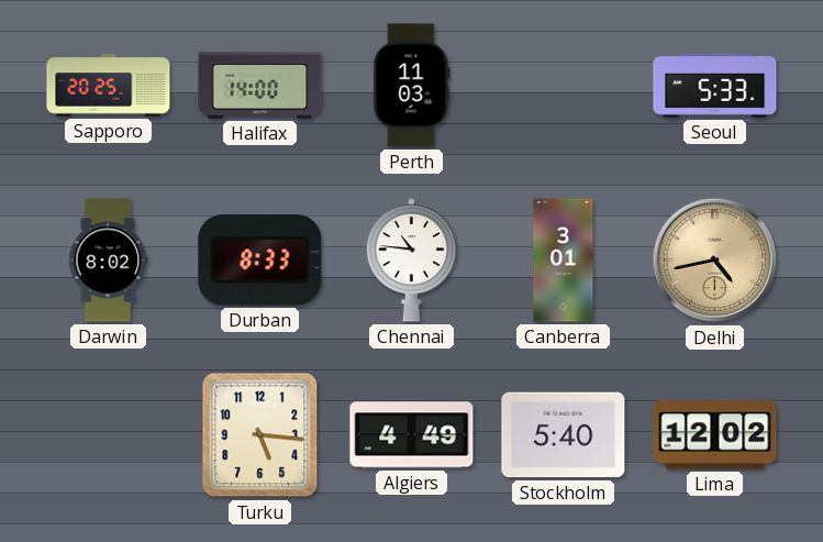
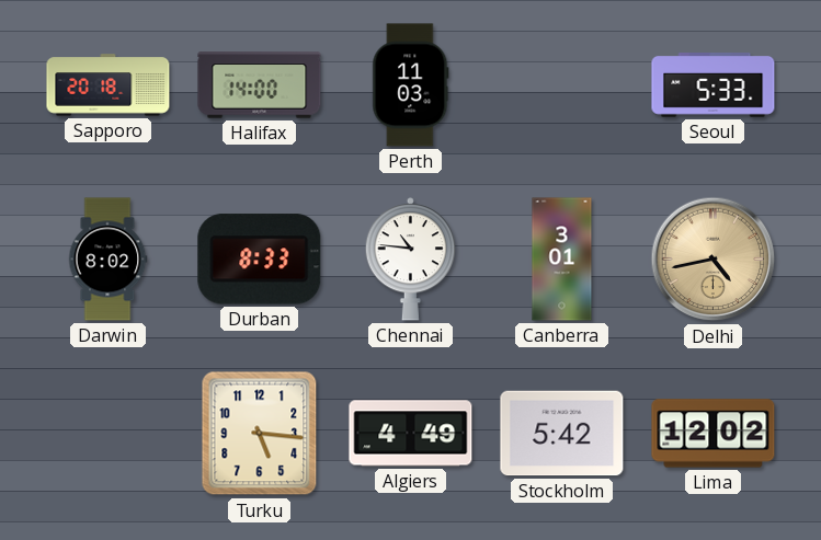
Sapporo: 20:25 -> 20:18 (109, 85)
Stockholm: 5:40 -> 5:42 (562, 434)
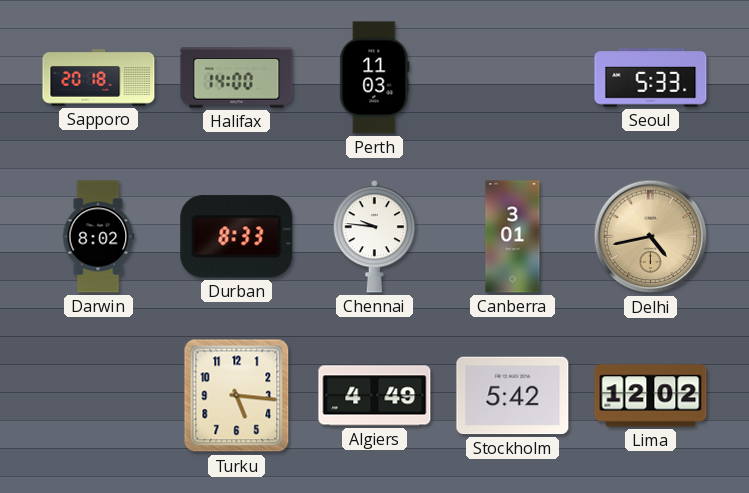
Chennai: 10:46 -> 9:46 (374, 237)
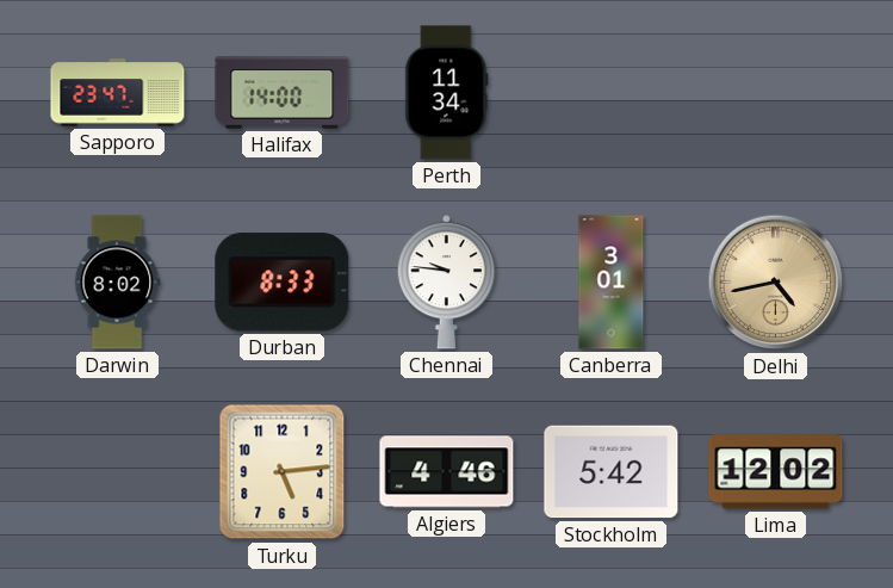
Sapporo: 20:18 -> 23:47 (118, 93)
Perth: 11:03 -> 11:34 (447, 93)
Seoul: 5:33 -> none (651, 78)
Turku: 5:16 -> 5:14 (283, 472)
Algiers: 4:49 -> 4:46 (447, 472)
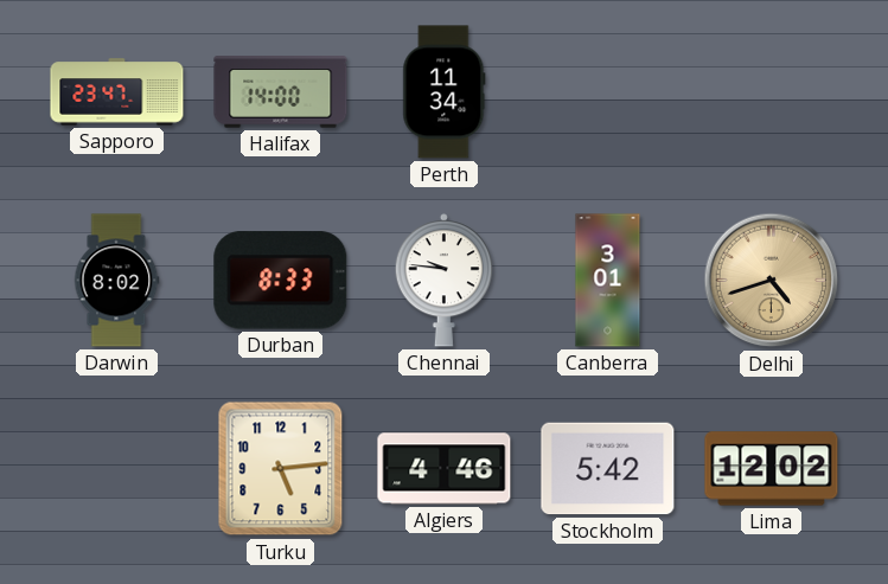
Delhi: 4:43 -> 4:42 (772, 281)
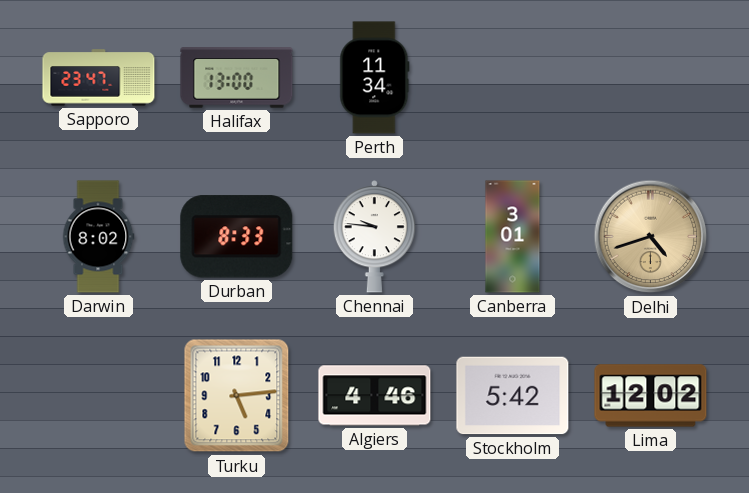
Halifax: 14:00 -> 13:00 (237, 78)
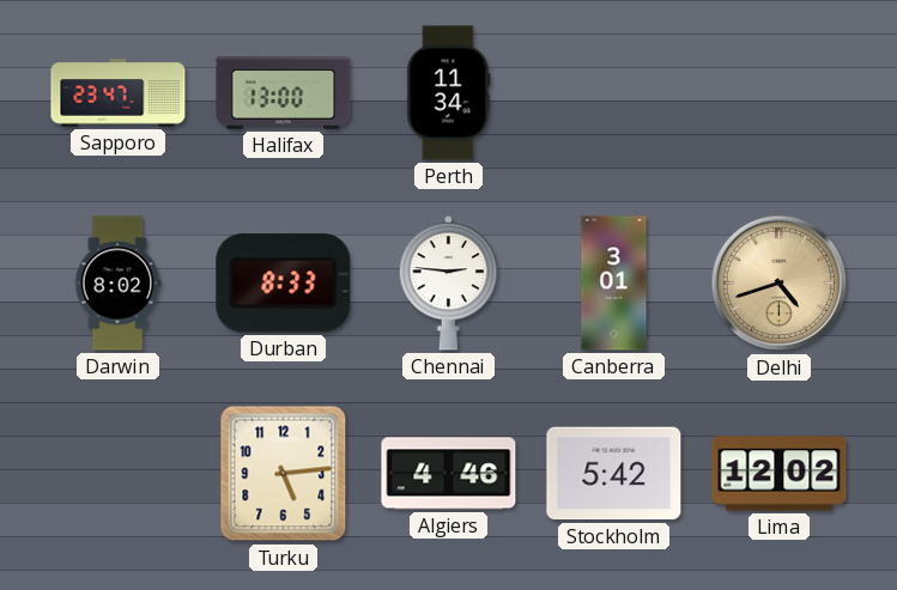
Chennai: 9:46 -> 2:46 (448, 284)
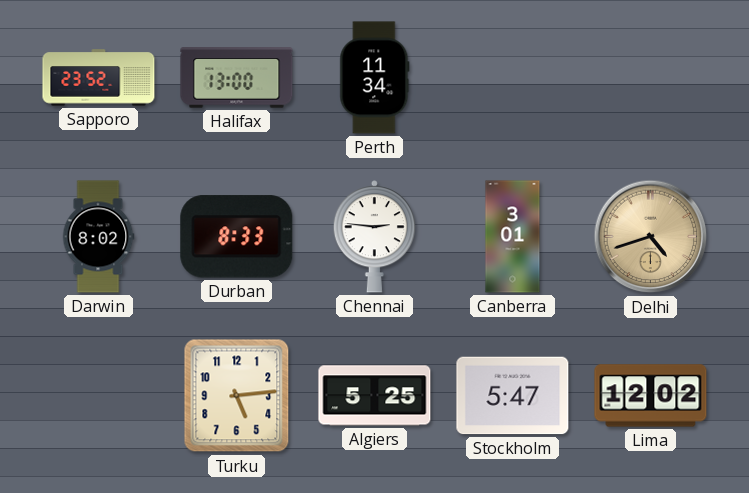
Sapporo: 23:47 -> 23:52 (99, 78)
Algiers: 4:46 -> 5:25 (375, 396)
Stockholm: 5:42 -> 5:47 (513, 396)
